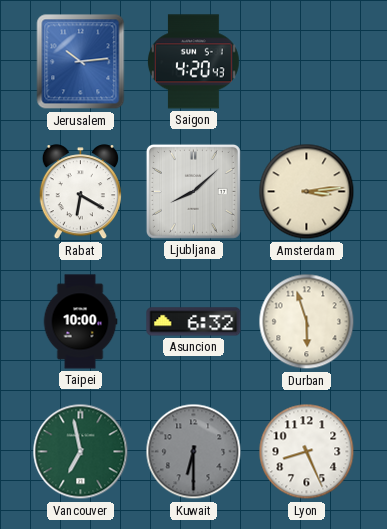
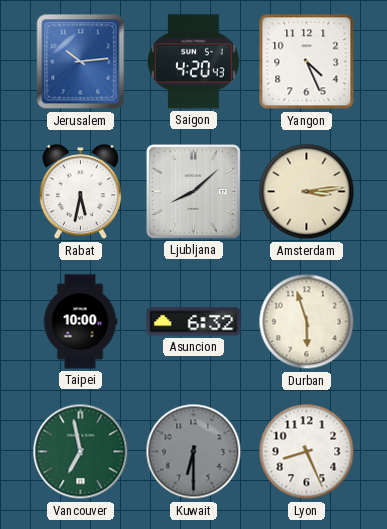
Yangon: none -> 4:26 (307, 62)
Rabat: 6:20 -> 5:32 (80, 192)
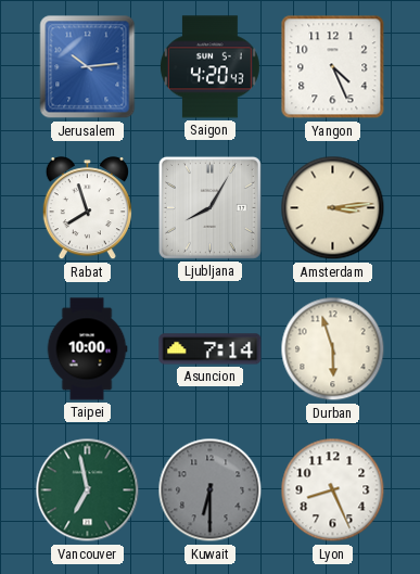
Rabat: 5:32 -> 7:57 (87, 208)
Ljubljana: 8:08 -> 8:05 (209, 207)
Asuncion: 6:32 -> 7:14 (211, 349)
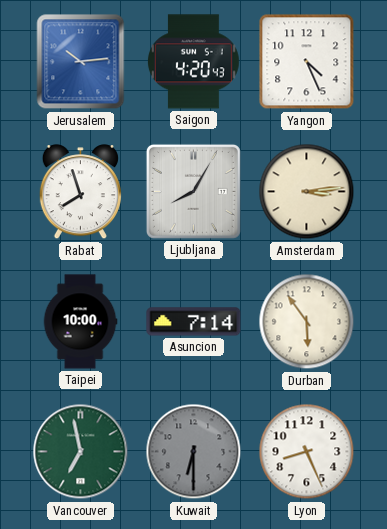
Durban: 5:57 -> 5:54 (307, 322)
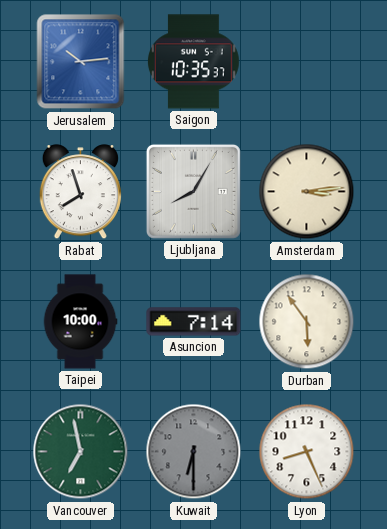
Saigon: 4:20 -> 10:35 (193, 62)
Yangon: 4:26 -> none (307, 62)
